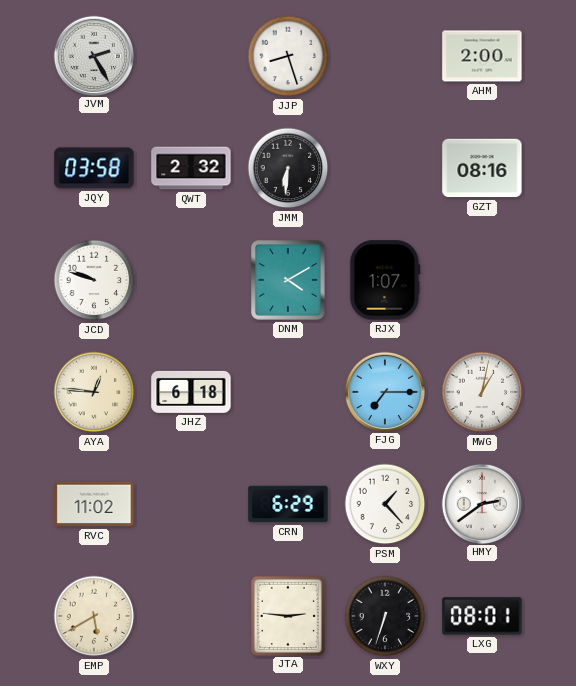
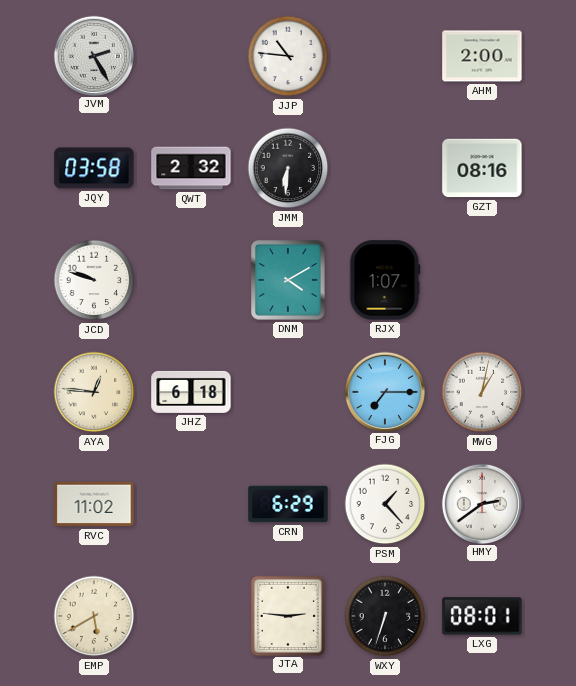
JJP: 8:27 -> 10:46 (288, 56)
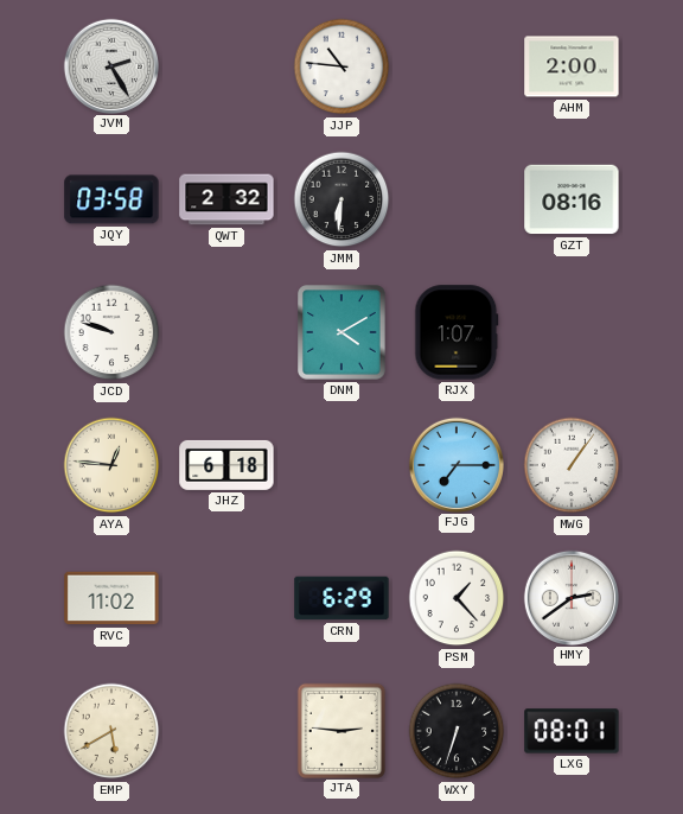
MWG: 1:02 -> 1:06 (572, 465)
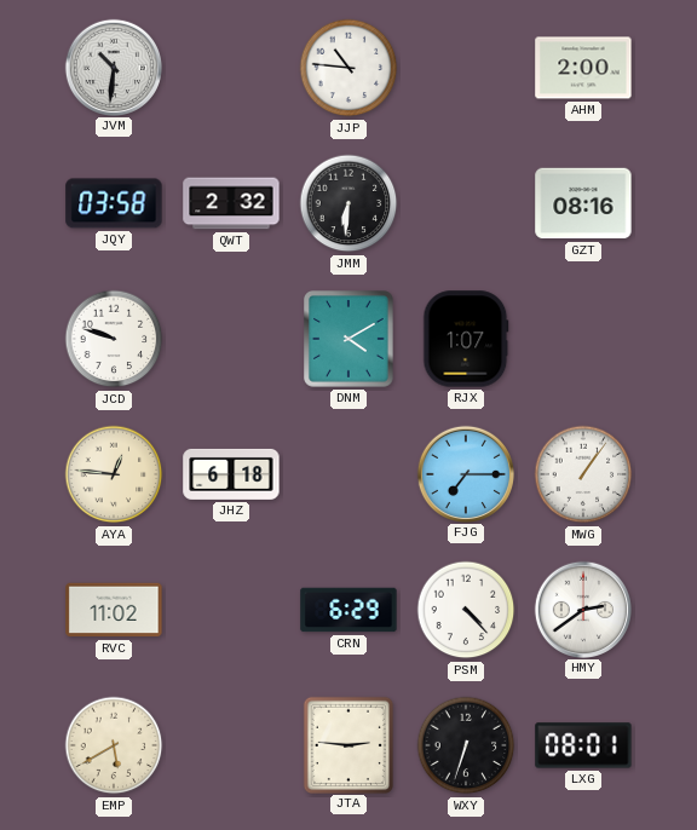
JVM: 2:25 -> 10:31 (113, 67)
PSM: 1:23 -> 4:23 (466, 610)
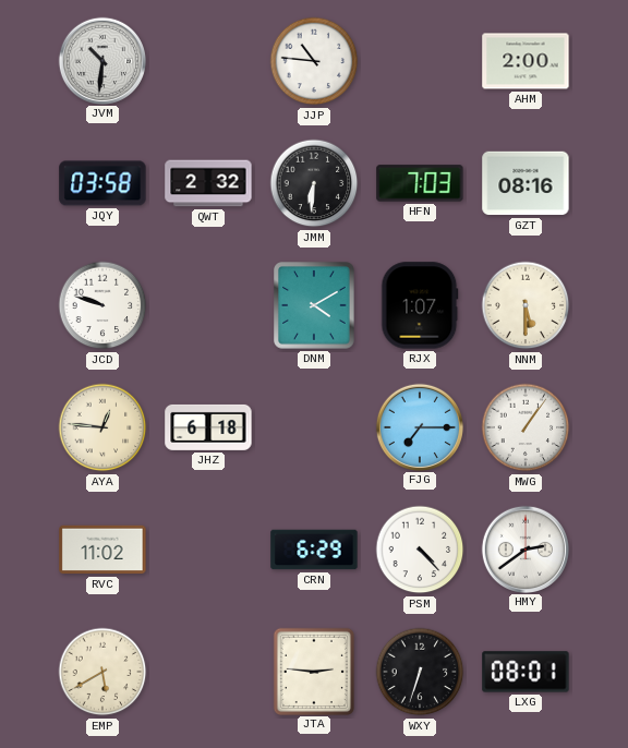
HFN: none -> 7:03 (420, 183)
NNM: none -> 5:30 (526, 305)
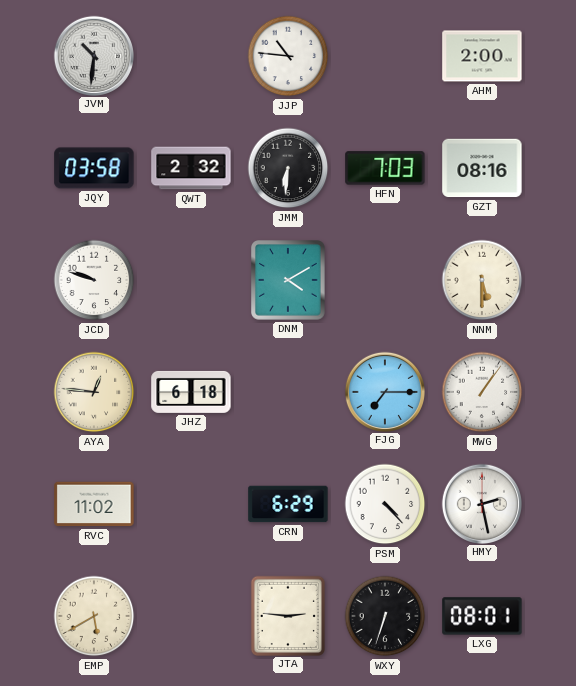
RJX: 1:07 -> none (420, 305)
HMY: 2:39 -> 2:28 (481, 503)
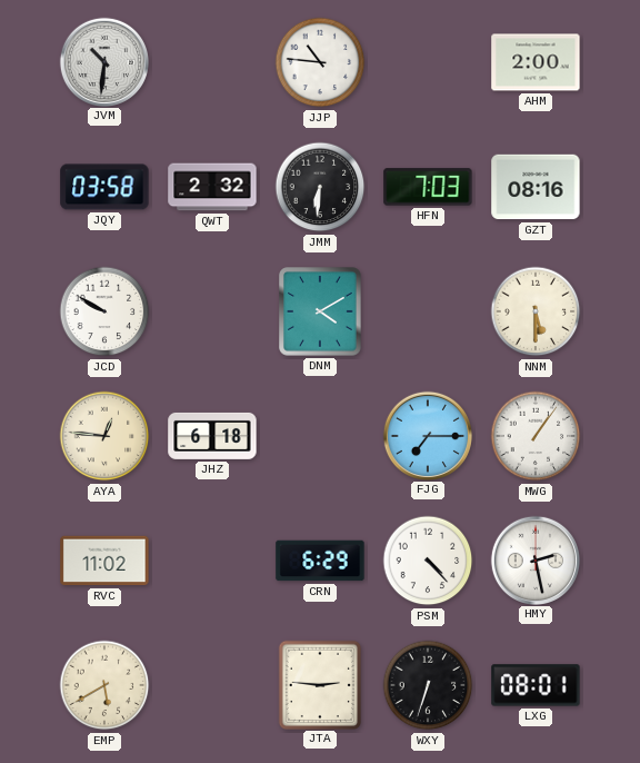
JCD: 9:48 -> 9:50 (104, 311)
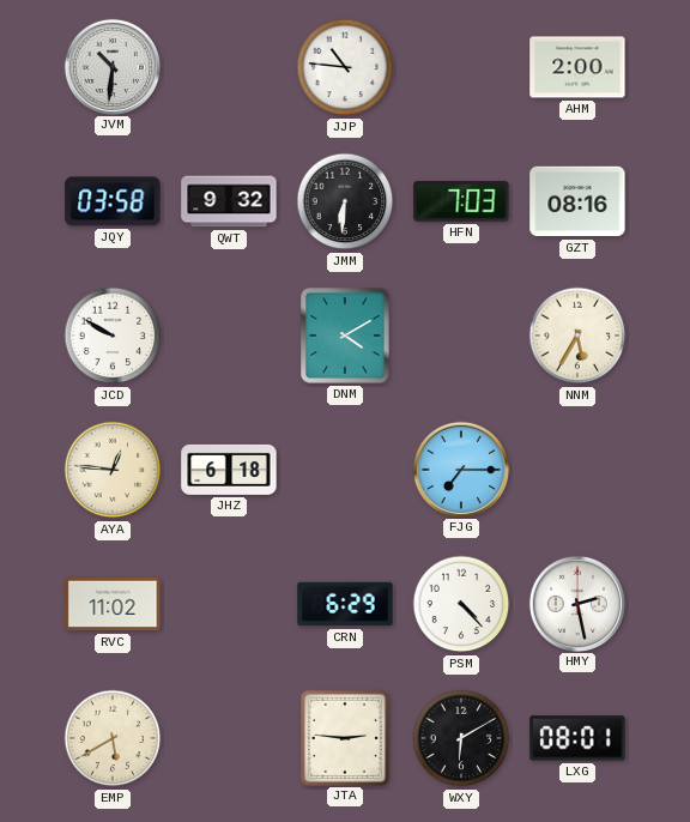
QWT: 2:32 -> 9:32 (229, 201)
NNM: 5:30 -> 5:35 (577, 336)
MWG: 1:06 -> none (536, 436)
WXY: 6:33 -> 6:10 (461, 738)
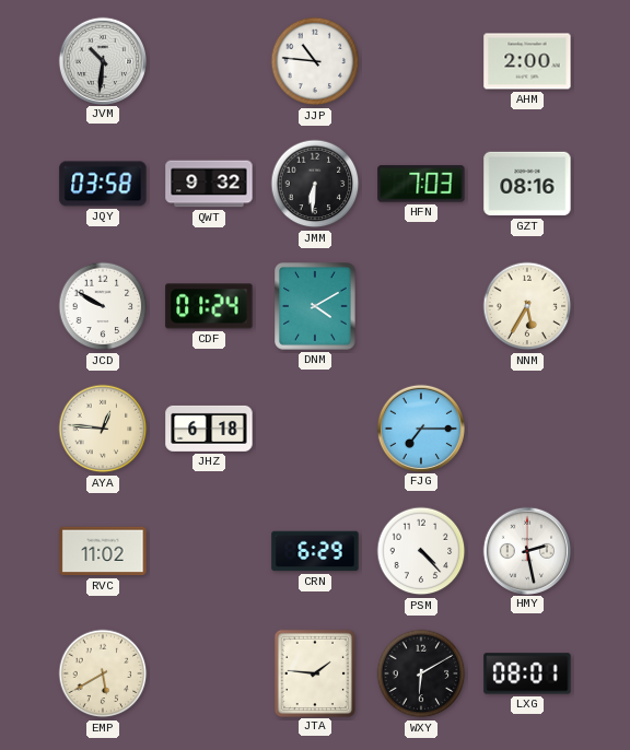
CDF: none -> 01:24 (209, 306)
JTA: 2:46 -> 1:46 (314, 672)
